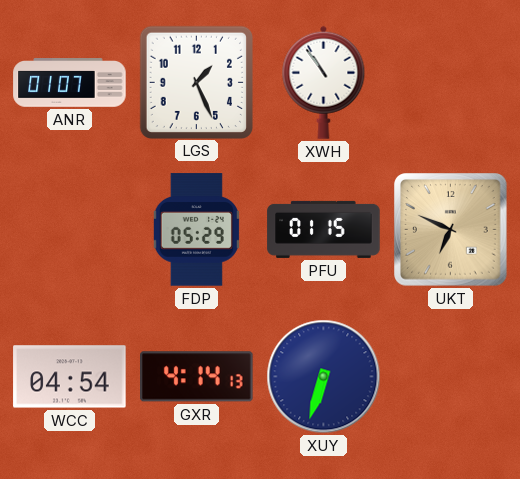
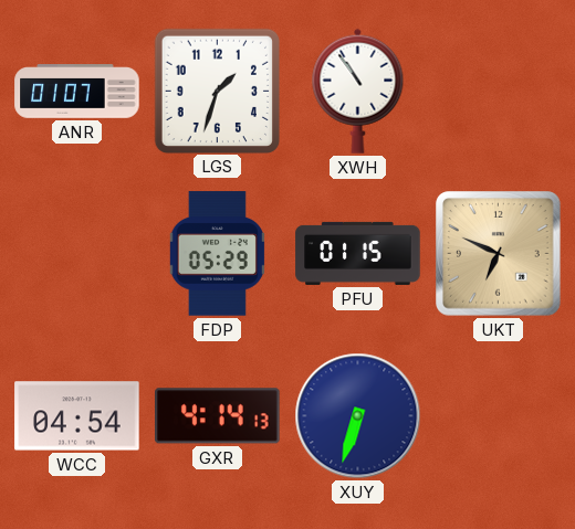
LGS: 1:26 -> 1:33 (217, 91)
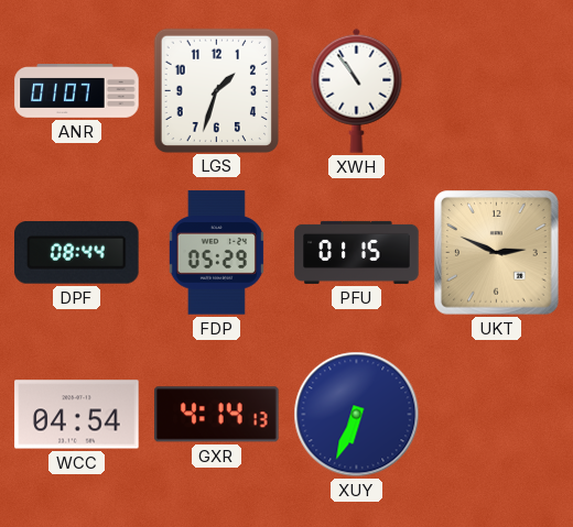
DPF: none -> 08:44 (77, 252)
UKT: 6:49 -> 2:49 (497, 253)
XUY: 6:33 -> 6:34 (357, 415)
